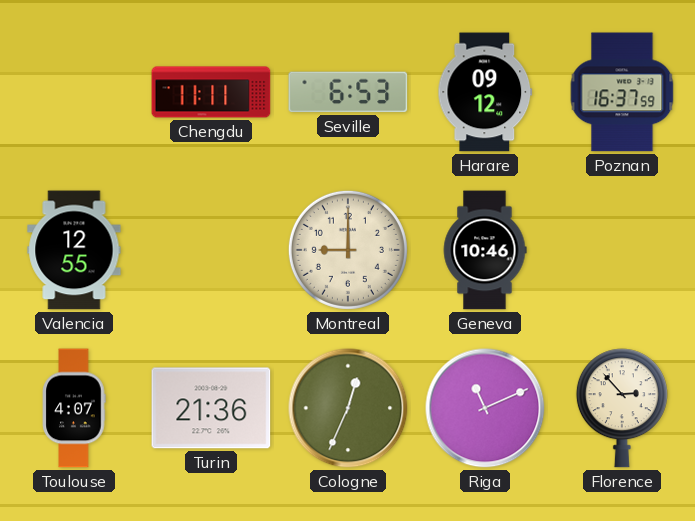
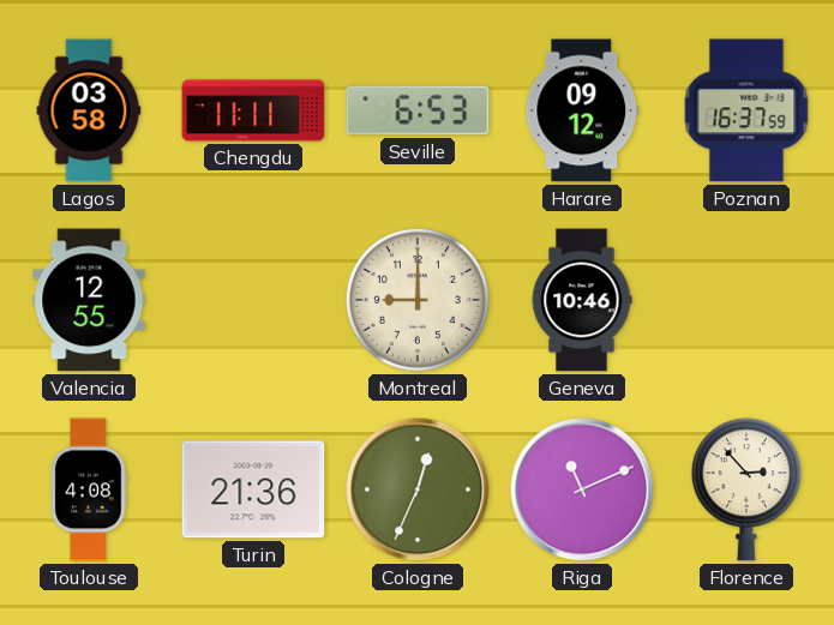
Lagos: none -> 03:58 (89, 110)
Toulouse: 4:07 -> 4:08 (89, 489)
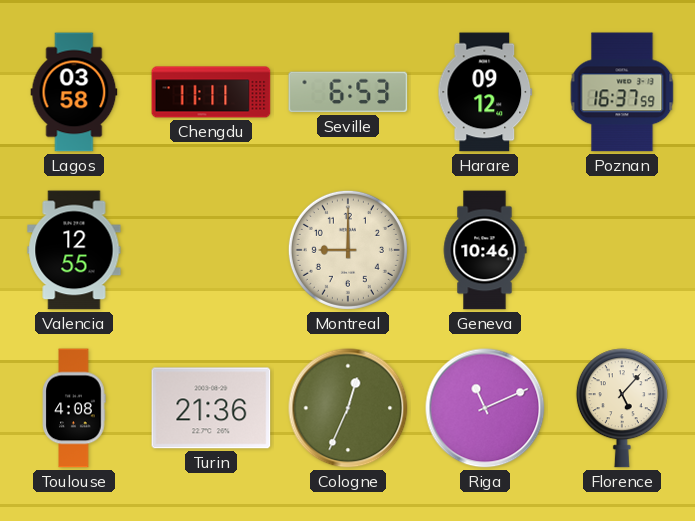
Florence: 2:53 -> 5:07 (622, 408)
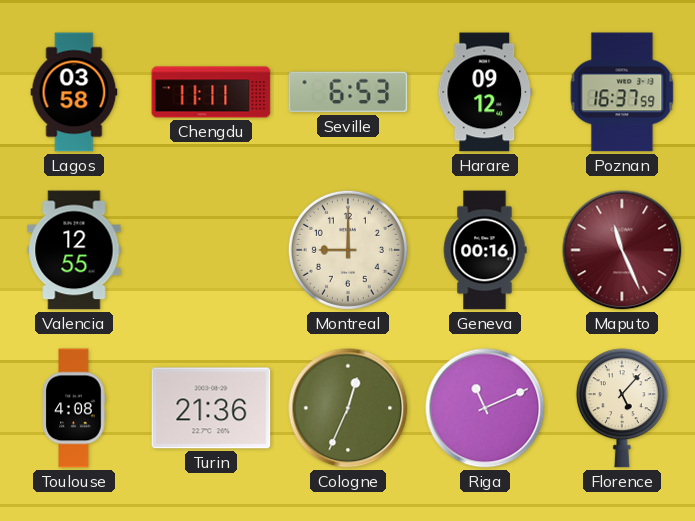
Geneva: 10:46 -> 00:16 (485, 250)
Maputo: none -> 11:26 (622, 250)
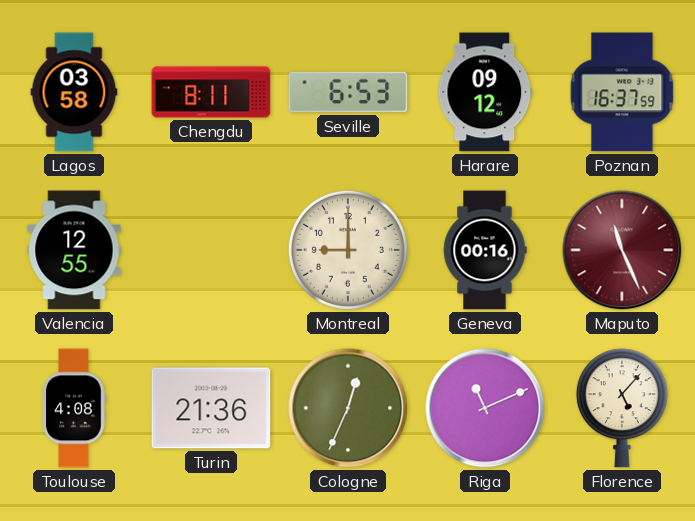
Chengdu: 11:11 -> 8:11 (211, 92)
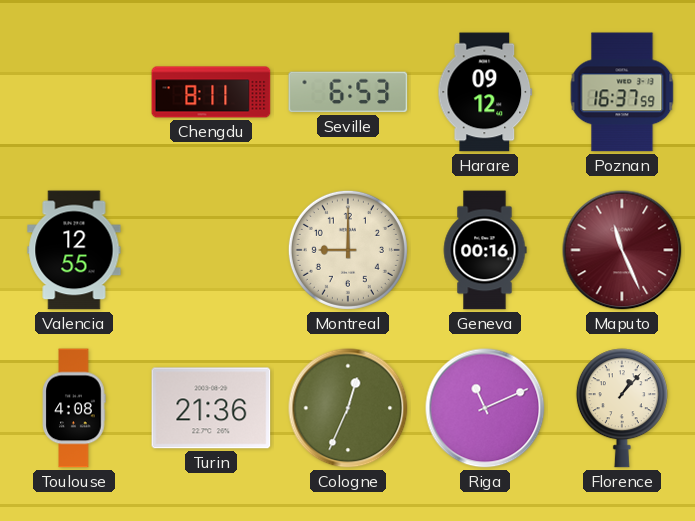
Lagos: 03:58 -> none (74, 92)
Florence: 5:07 -> 1:07 (622, 408)
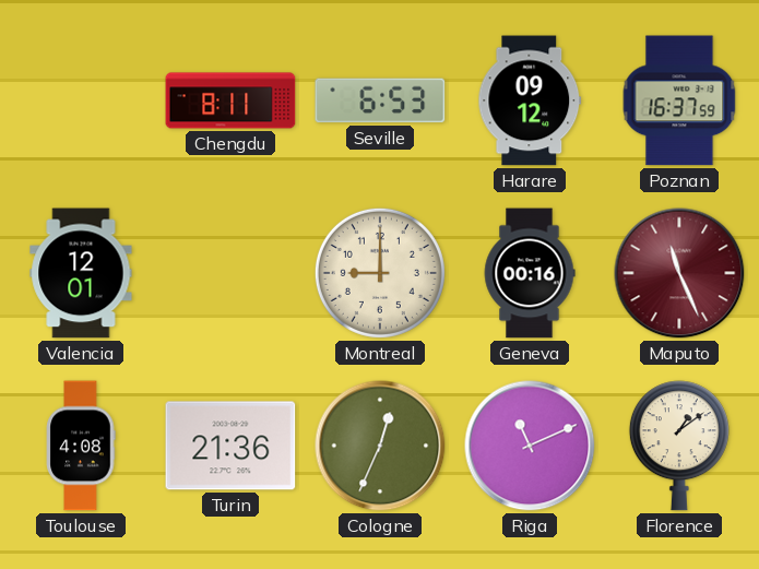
Valencia: 12:55 -> 12:01 (81, 273)
Florence: 1:07 -> 1:09 (679, 446)
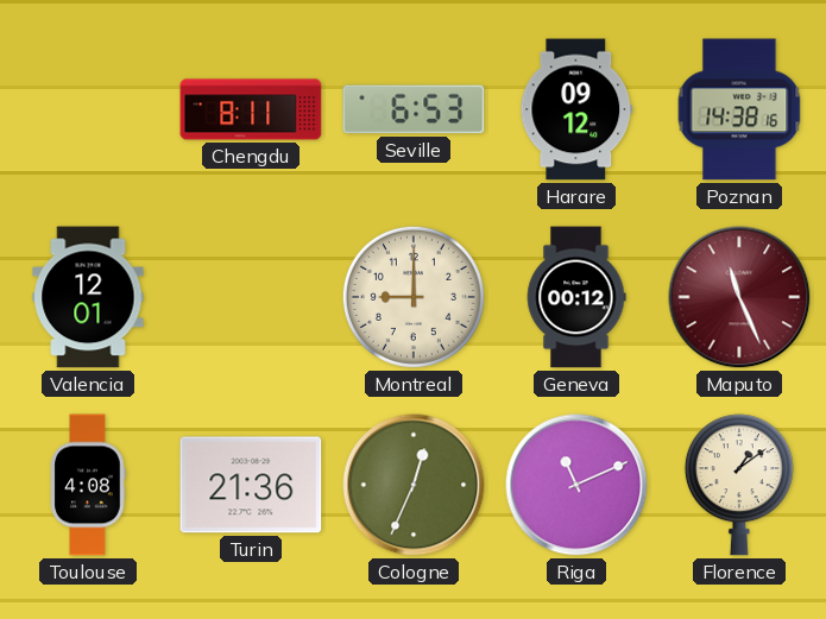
Poznan: 16:37 -> 14:38 (739, 109)
Geneva: 00:16 -> 00:12 (576, 297)
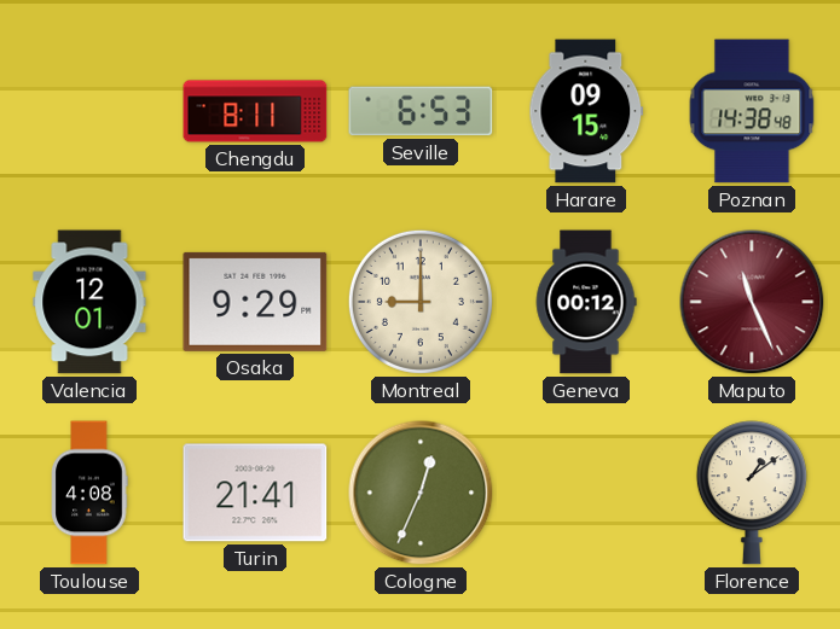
Harare: 09:12 -> 09:15 (586, 111)
Poznan: 14:38:16 -> 14:38:48 (752, 111)
Osaka: none -> 9:29 (255, 302)
Turin: 21:36 -> 21:41 (255, 493)
Riga: 11:11 -> none (576, 485)
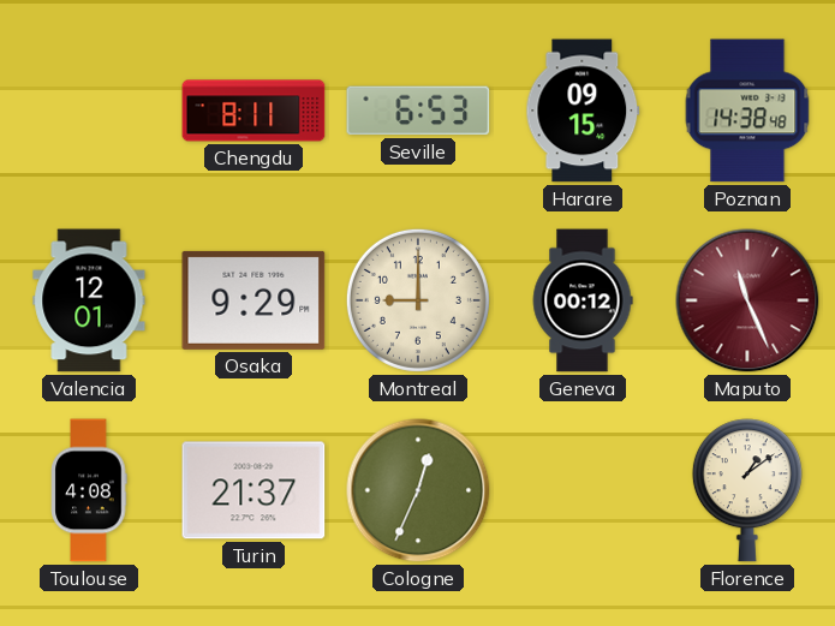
Turin: 21:41 -> 21:37 (254, 490)
